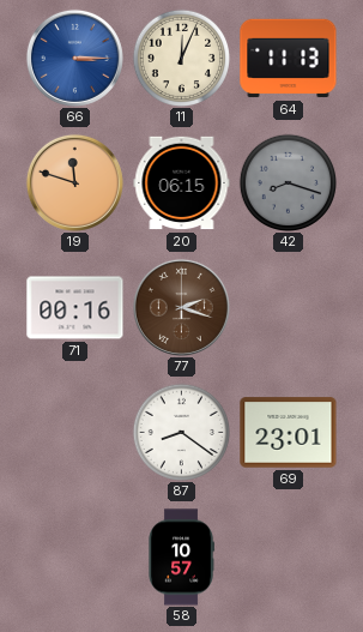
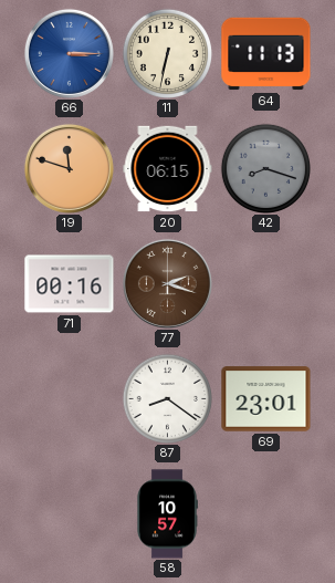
11: 12:04 -> 6:32 (167, 53)
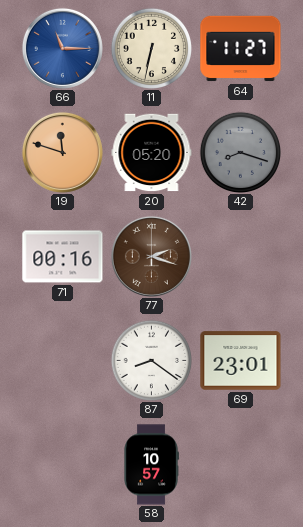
66: 3:15 -> 11:15 (62, 48)
64: 11:13 -> 11:27 (241, 49)
20: 06:15 -> 05:20 (152, 153)
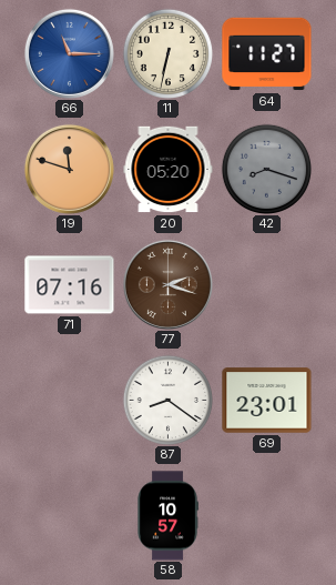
71: 00:16 -> 07:16 (70, 285)
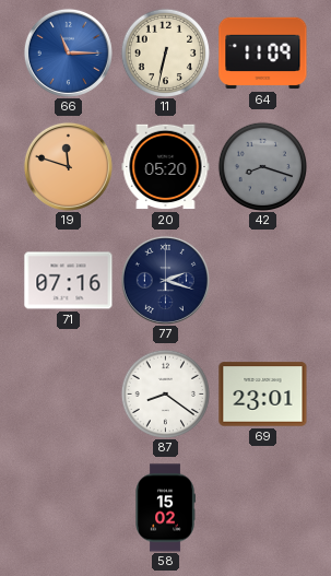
64: 11:27 -> 11:09 (263, 54)
77 dial: brown -> navy (165, 280)
58: 10:57 -> 15:02 (165, 508)
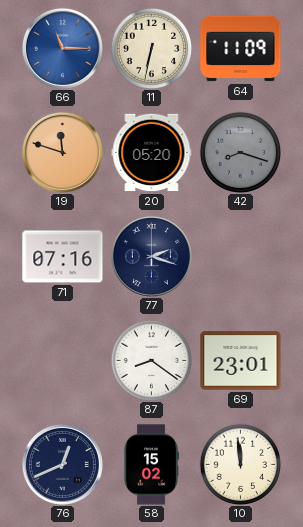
76: none -> 12:41 (62, 464)
10: none -> 11:59 (240, 464)
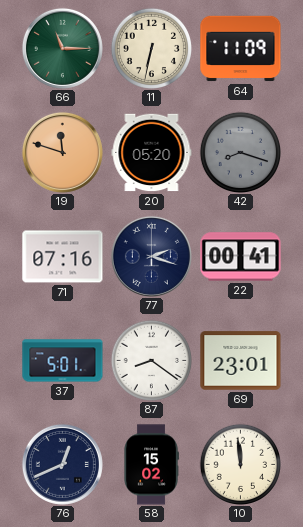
66 dial: blue -> green (62, 48)
22: none -> 00:41 (241, 257)
37: none -> 5:01 (63, 361)
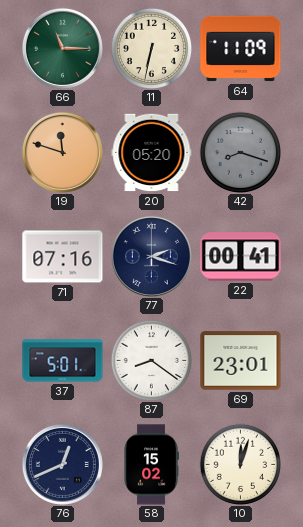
10: 11:59 -> 12:03 (240, 464)
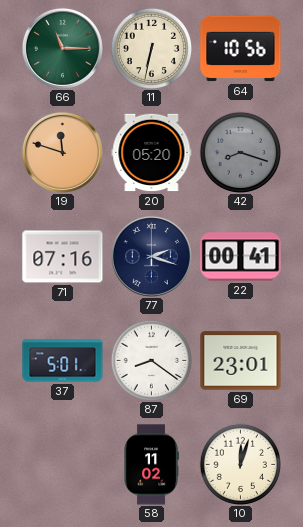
64: 11:09 -> 10:56 (241, 49)
76: 12:41 -> none (62, 464)
58: 15:02 -> 11:02 (151, 465)
